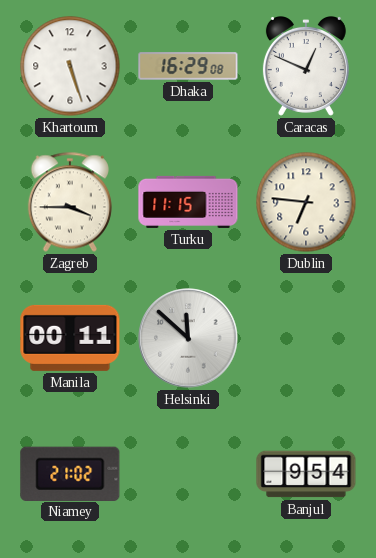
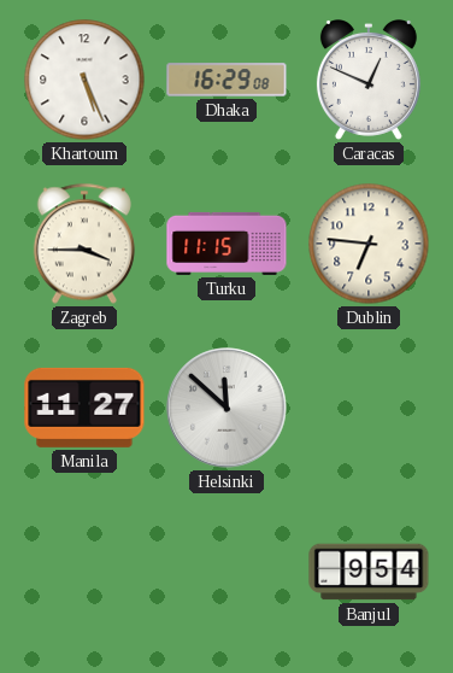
Khartoum: 5:27 -> 5:26 (84, 80)
Manila: 00:11 -> 11:27 (84, 408)
Niamey: 21:02 -> none (70, 473)
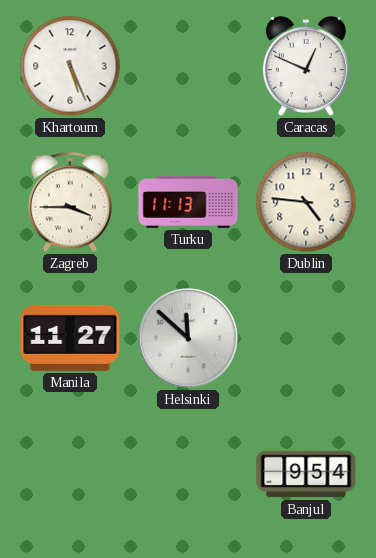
Dhaka: 16:29 -> none (226, 80)
Turku: 11:15 -> 11:13 (188, 202)
Dublin: 6:46 -> 4:46 (306, 202)
